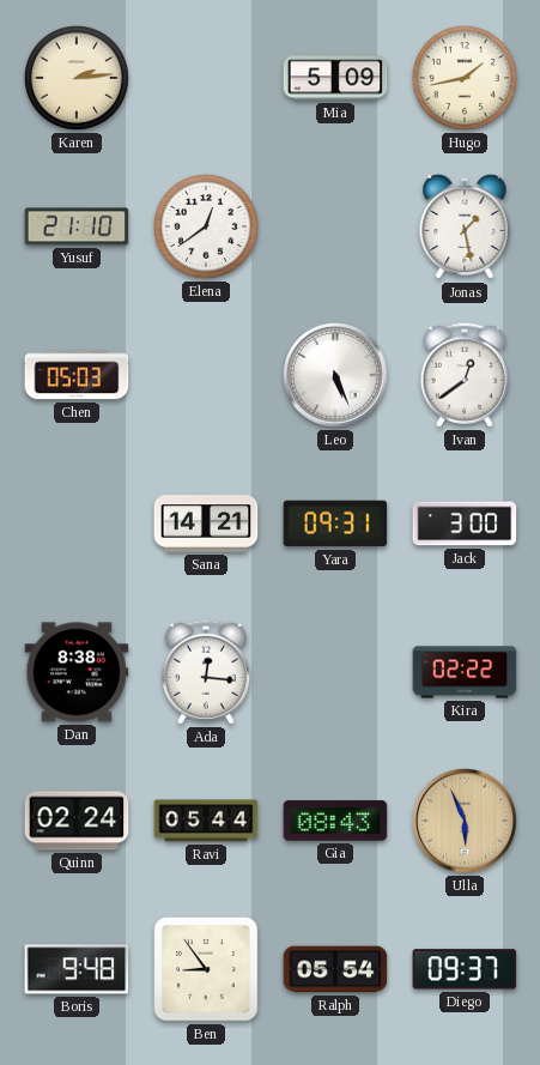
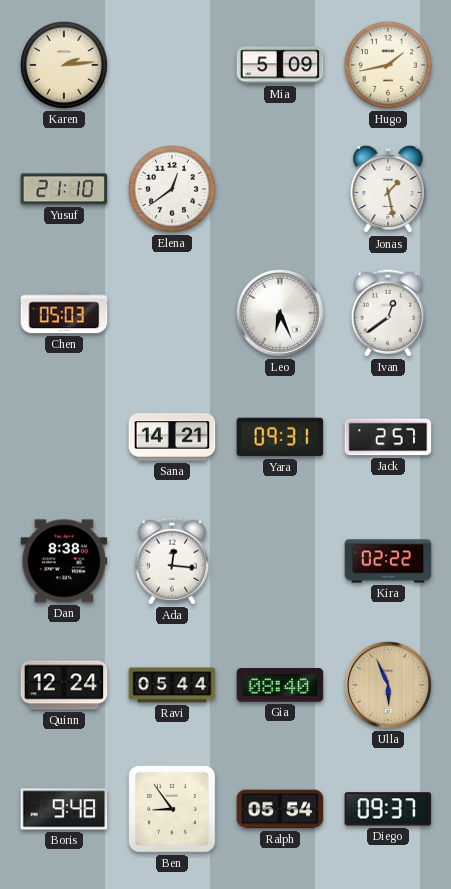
Leo: 5:26 -> 6:26 (281, 314)
Jack: 3:00 -> 2:57 (388, 437)
Quinn: 02:24 -> 12:24 (64, 685)
Gia: 08:43 -> 08:40 (280, 685)
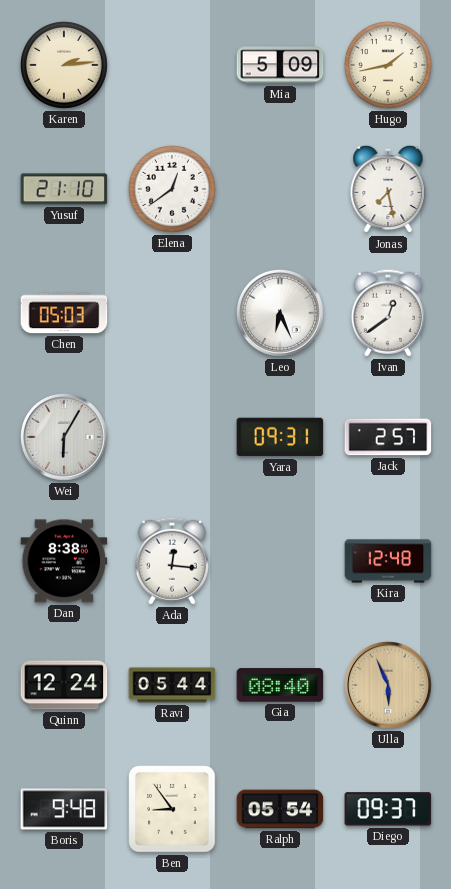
Jonas: 1:28 -> 7:28 (388, 189)
Wei: none -> 6:05 (65, 438)
Sana: 14:21 -> none (172, 437)
Kira: 02:22 -> 12:48 (388, 561)
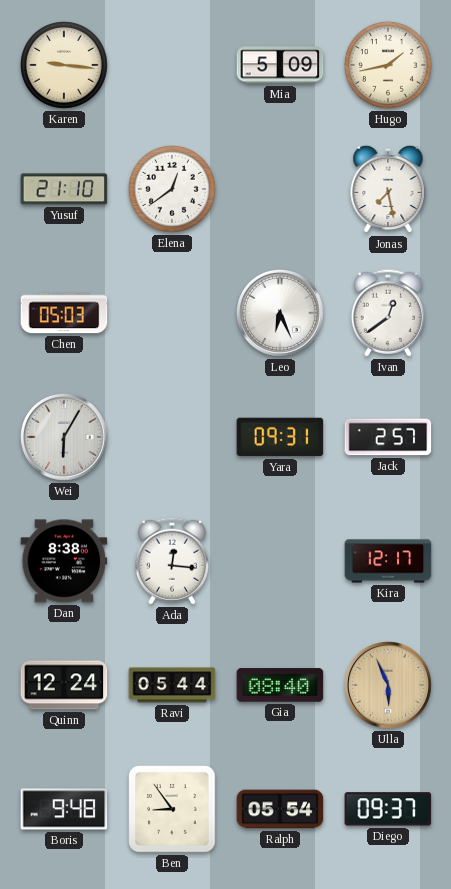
Karen: 2:14 -> 9:16 (64, 65)
Kira: 12:48 -> 12:17 (388, 561)
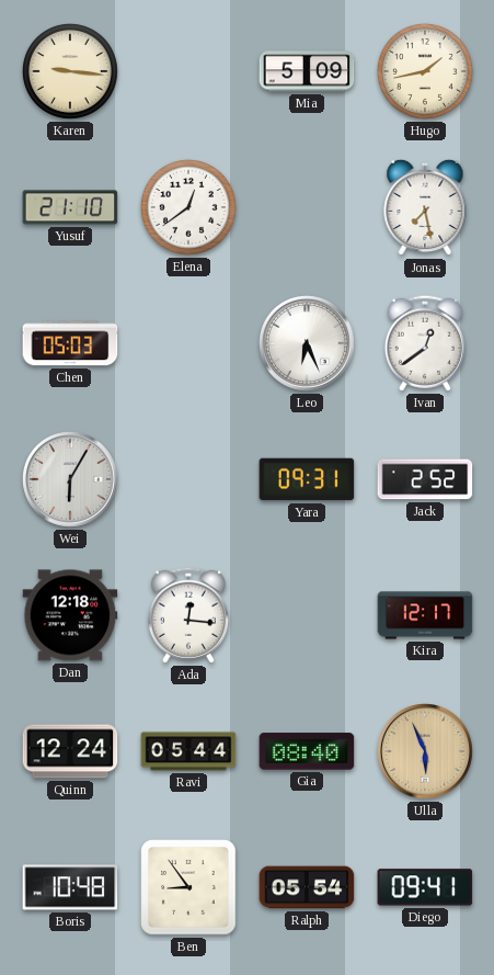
Jack: 2:57 -> 2:52 (425, 479)
Dan: 8:38 -> 12:18 (70, 615)
Boris: 9:48 -> 10:48 (70, 887)
Diego: 09:37 -> 09:41 (425, 887)
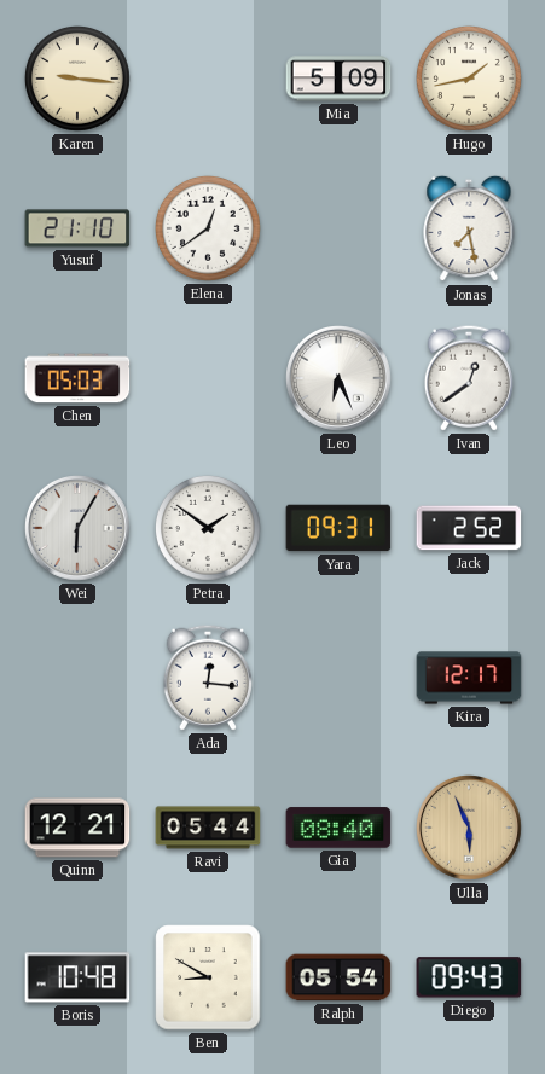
Petra: none -> 1:51 (208, 528)
Dan: 12:18 -> none (70, 615)
Quinn: 12:24 -> 12:21 (77, 828)
Ben: 8:54 -> 8:50 (208, 977)
Diego: 09:41 -> 09:43 (469, 977)
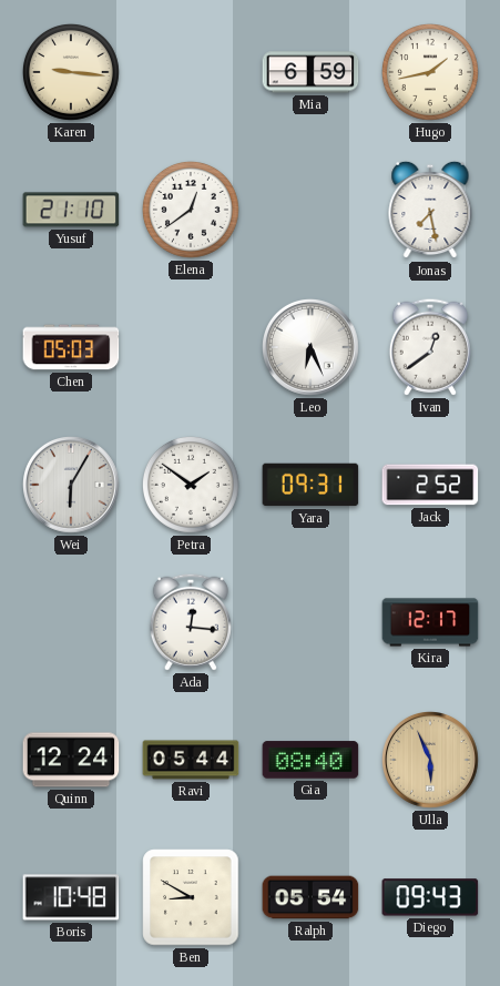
Mia: 5:09 -> 6:59 (310, 72)
Quinn: 12:21 -> 12:24 (71, 760)
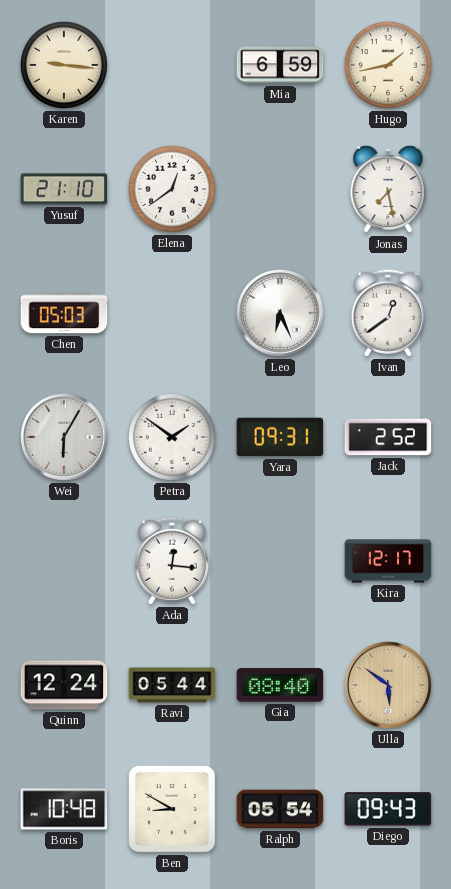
Ulla: 5:56 -> 5:51 (389, 686)
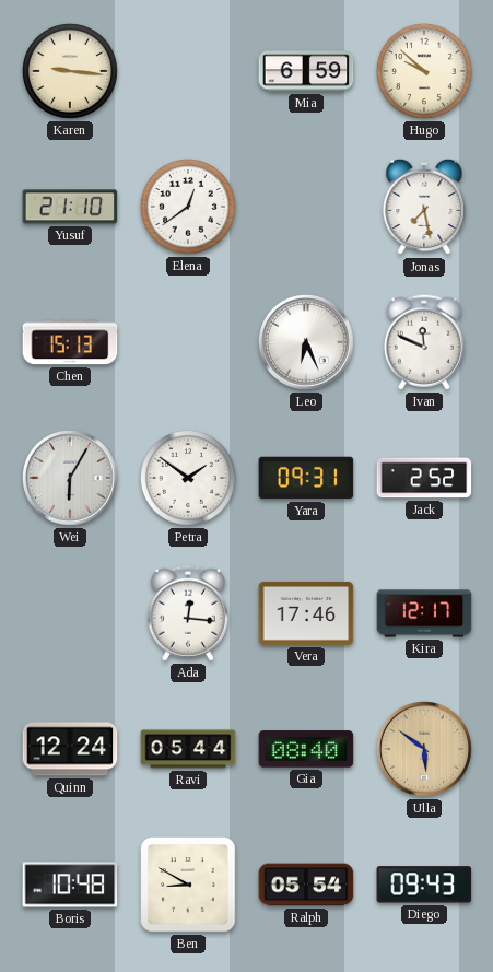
Hugo: 1:43 -> 9:52 (424, 71)
Chen: 05:03 -> 15:13 (70, 342)
Ivan: 12:39 -> 11:49 (424, 342)
Vera: none -> 17:46 (306, 613)
